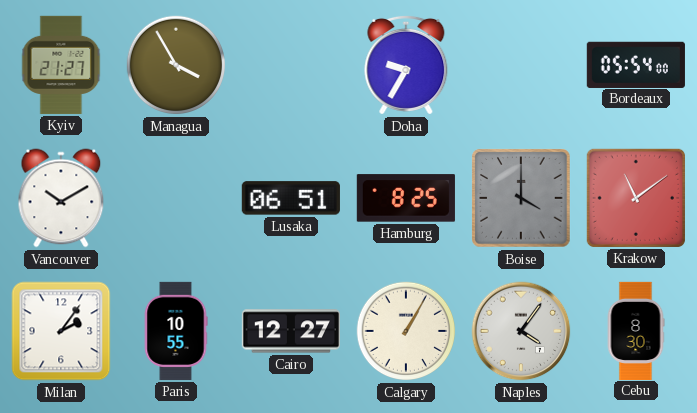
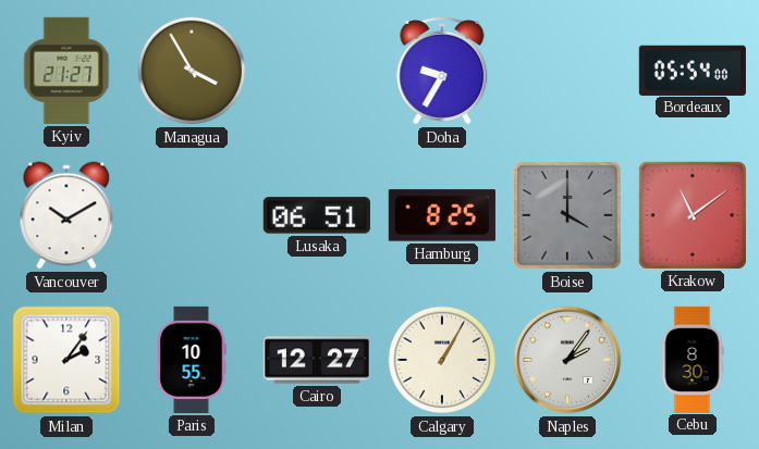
Naples: 4:06 -> 2:06 (567, 360)
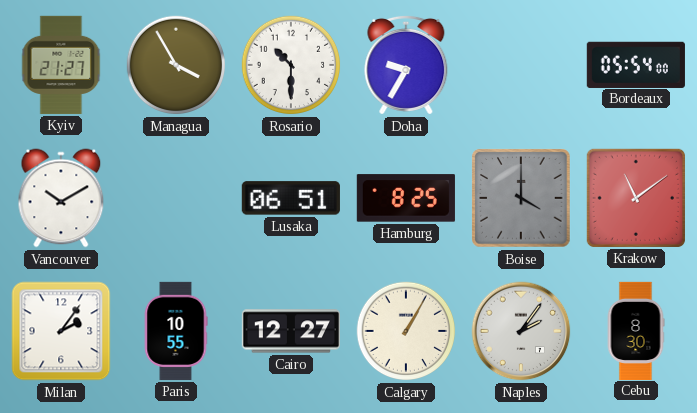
Rosario: none -> 10:30 (291, 65)
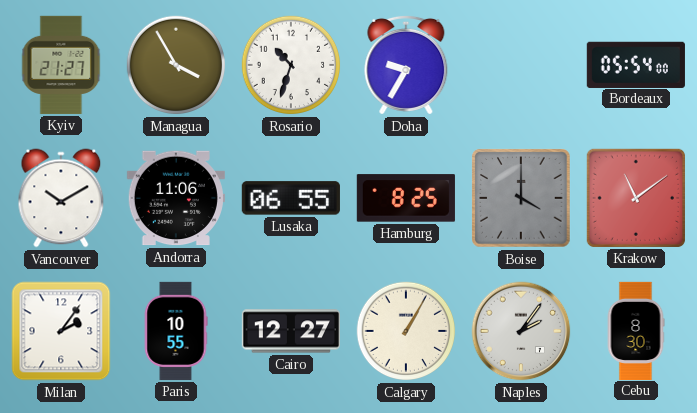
Rosario: 10:30 -> 10:33 (291, 65)
Andorra: none -> 11:06 (176, 198)
Lusaka: 06:51 -> 06:55 (291, 198)
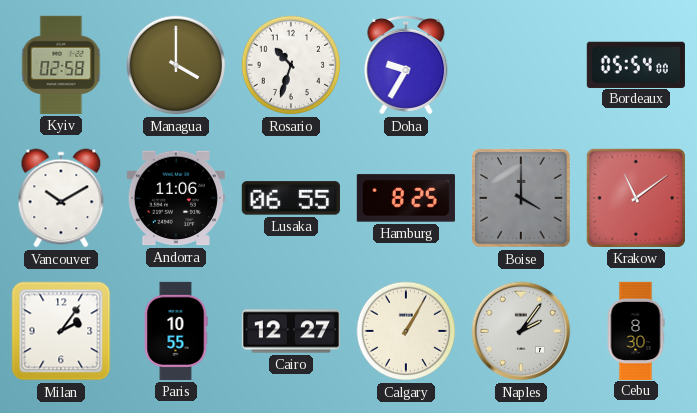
Kyiv: 21:27 -> 02:58 (61, 65)
Managua: 3:55 -> 4:00 (176, 65)
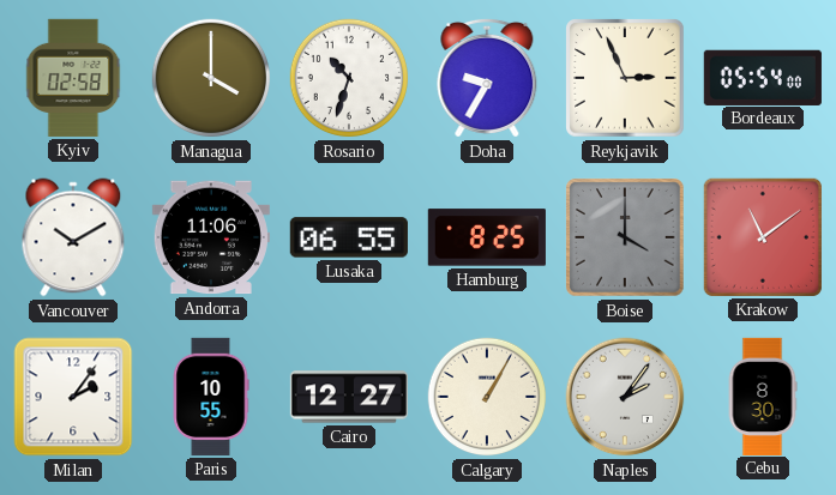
Reykjavik: none -> 2:56 (625, 78)
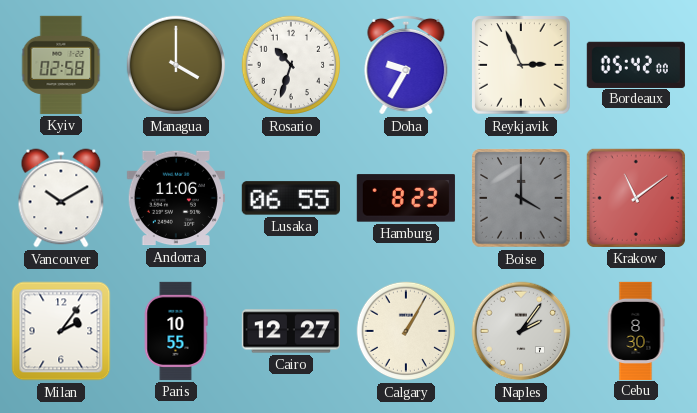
Bordeaux: 05:54 -> 05:42 (636, 64)
Hamburg: 8:25 -> 8:23 (406, 198)
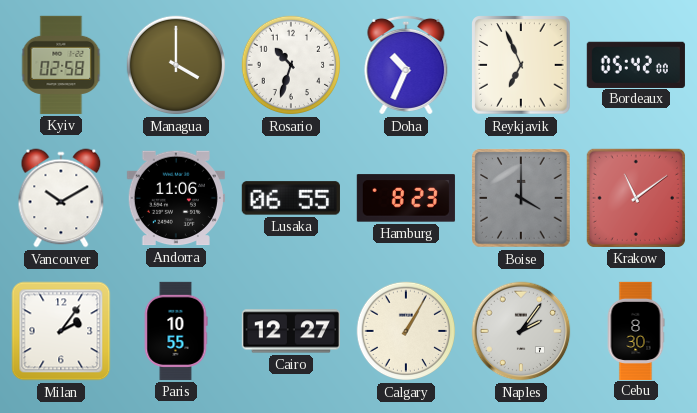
Doha: 9:35 -> 10:34 (406, 65)
Reykjavik: 2:56 -> 6:56 (521, 65)
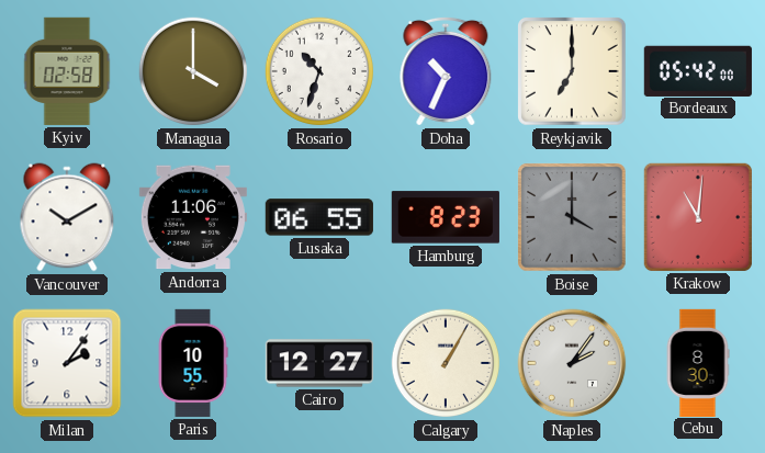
Reykjavik: 6:56 -> 7:00 (572, 71)
Krakow: 11:09 -> 11:01 (698, 217)
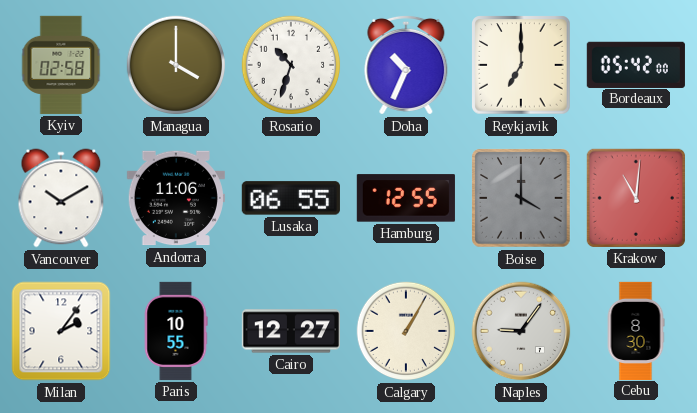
Hamburg: 8:23 -> 12:55 (406, 198)
Naples: 2:06 -> 9:06 (521, 331)
